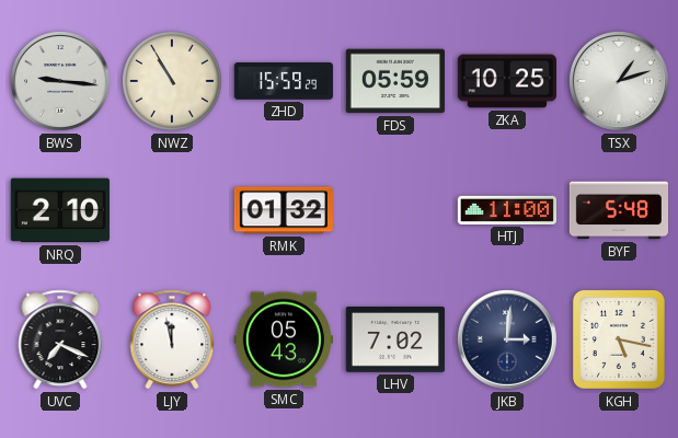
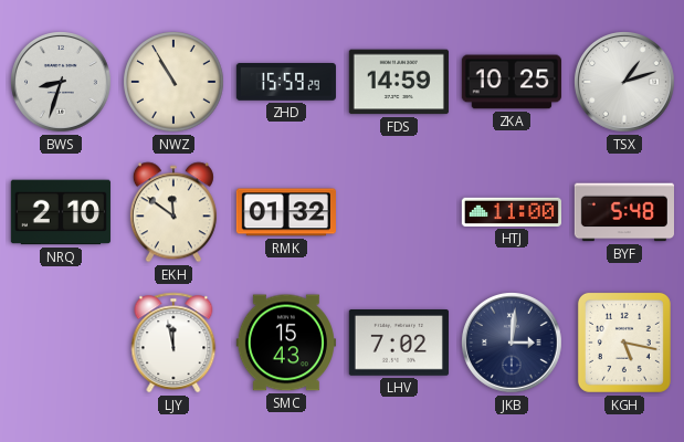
BWS: 9:16 -> 8:33 (62, 83)
FDS: 05:59 -> 14:59 (399, 82)
EKH: none -> 11:51 (173, 212)
UVC: 7:19 -> none (60, 339)
SMC: 05:43 -> 15:43 (286, 343)
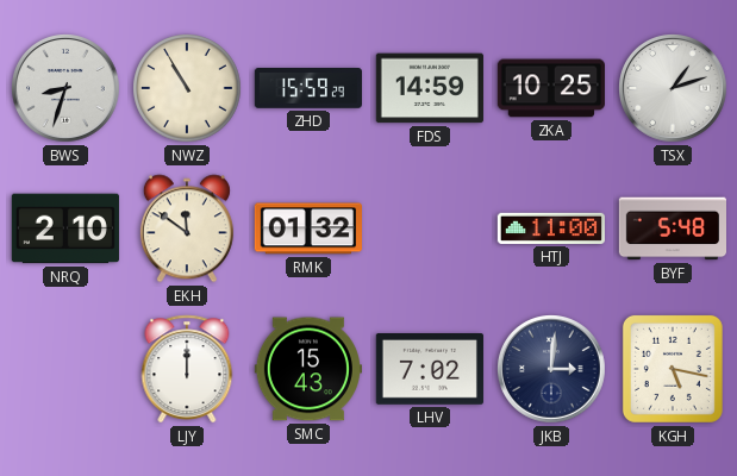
LJY: 11:58 -> 12:00 (187, 369)
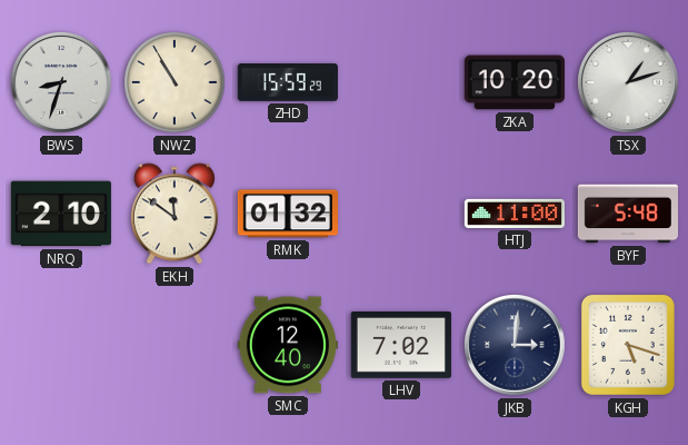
FDS: 14:59 -> none (430, 88)
ZKA: 10:25 -> 10:20 (515, 82)
LJY: 12:00 -> none (187, 369)
SMC: 15:43 -> 12:40 (288, 345)
KGH: 5:17 -> 5:18 (628, 345)
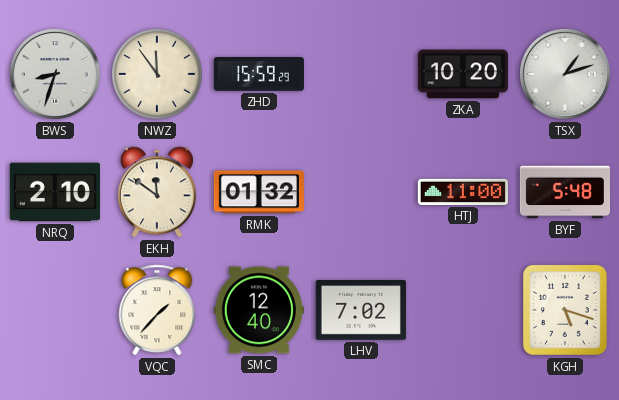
NWZ: 10:55 -> 11:54 (157, 74)
VQC: none -> 1:37 (157, 310)
JKB: 3:01 -> none (516, 346)
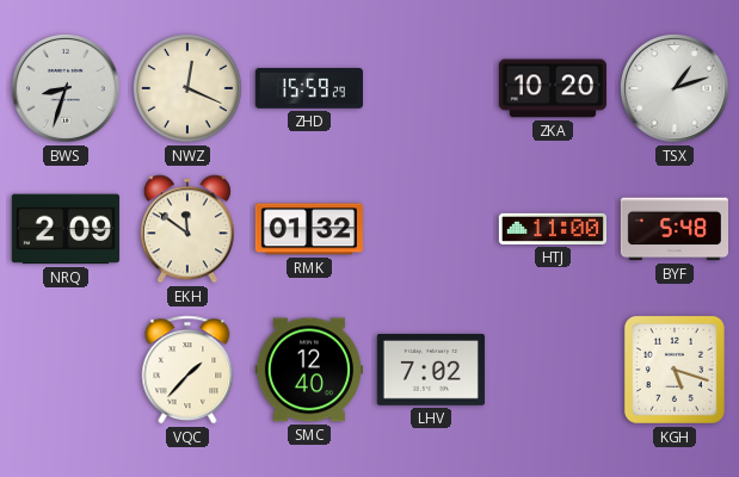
NWZ: 11:54 -> 12:19 (187, 88)
NRQ: 2:10 -> 2:09 (66, 229)
